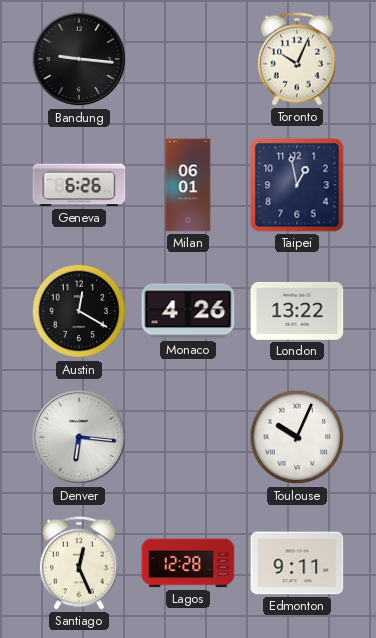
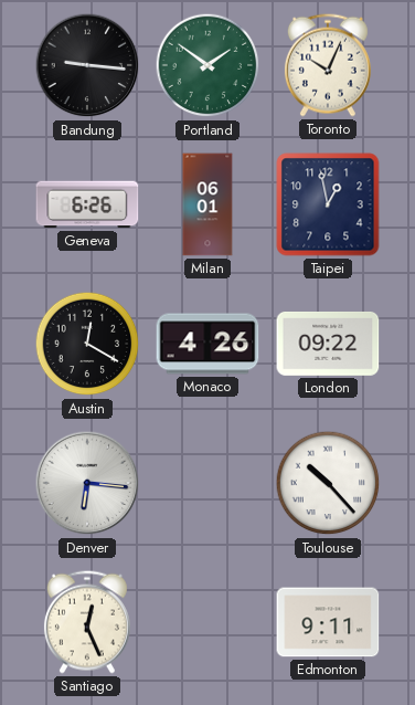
Portland: none -> 1:51 (208, 65)
London: 13:22 -> 09:22 (328, 344)
Toulouse: 10:04 -> 10:23 (328, 483)
Lagos: 12:28 -> none (188, 563)
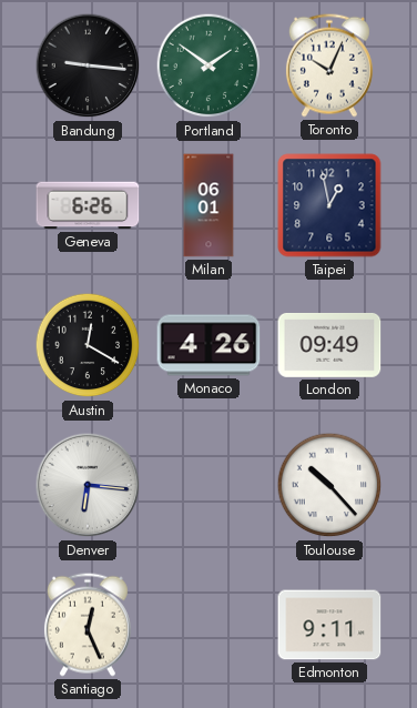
London: 09:22 -> 09:49 (329, 345)
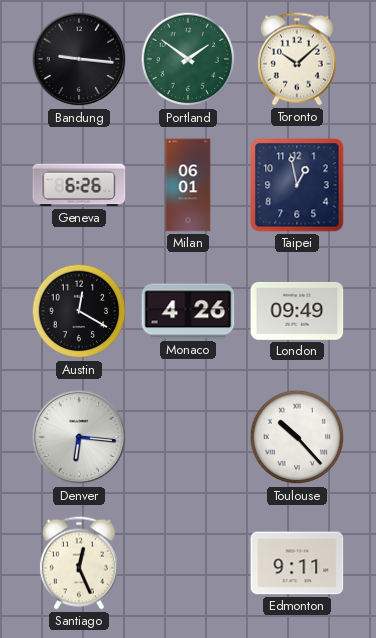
Toronto: 10:04 -> 10:08 (297, 59)
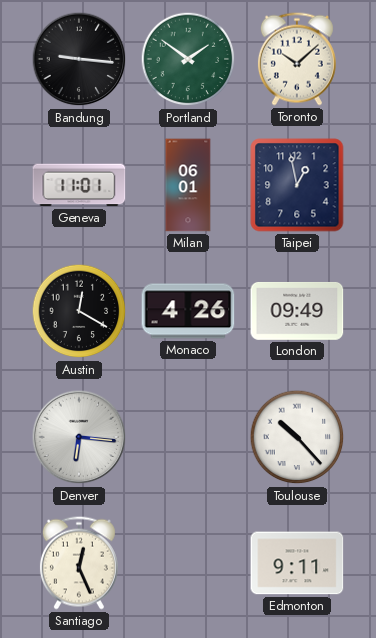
Geneva: 6:26 -> 11:01 (79, 185)
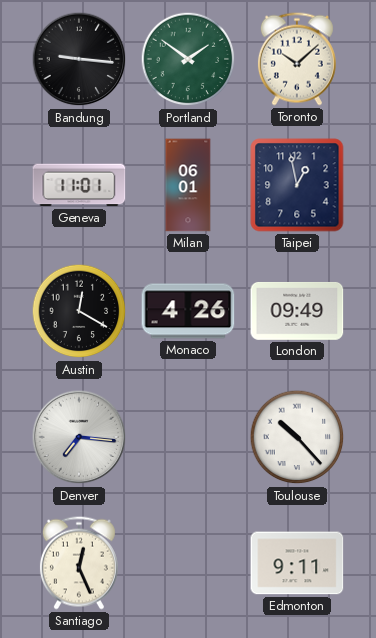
Denver: 6:16 -> 7:16 (79, 437)
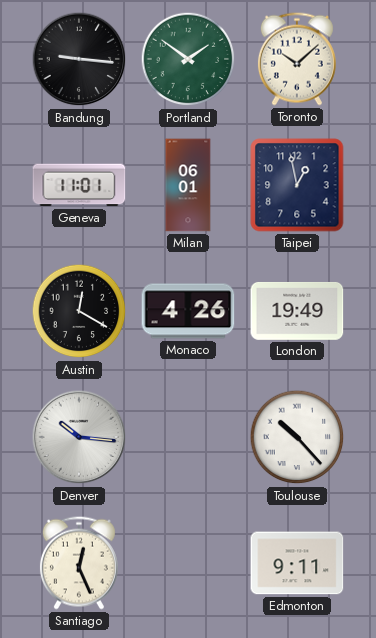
London: 09:49 -> 19:49 (297, 311)
Denver: 7:16 -> 10:16 (79, 437)
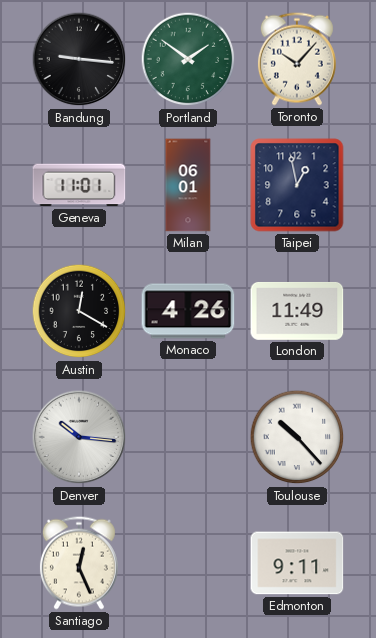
Toronto: 10:08 -> 10:07 (297, 59)
London: 19:49 -> 11:49 (297, 311)
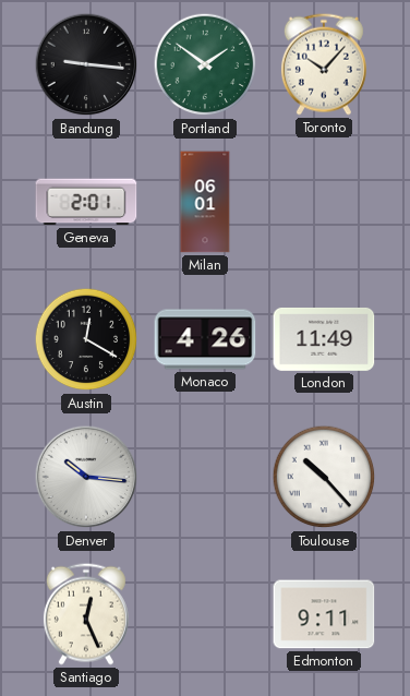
Geneva: 11:01 -> 2:01 (86, 202)
Taipei: 12:58 -> none (297, 185)
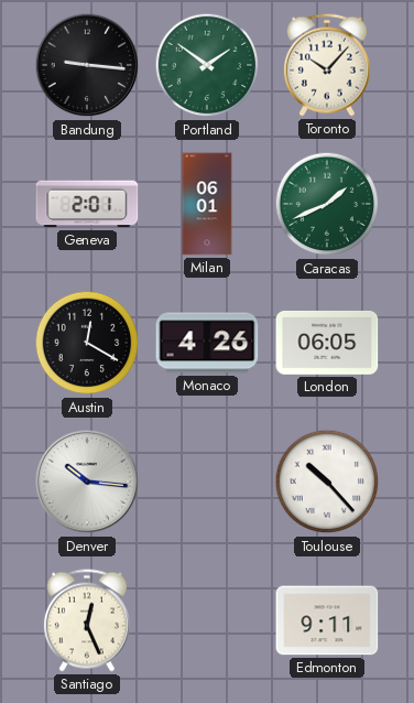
Caracas: none -> 1:41 (327, 204)
London: 11:49 -> 06:05 (327, 343)
